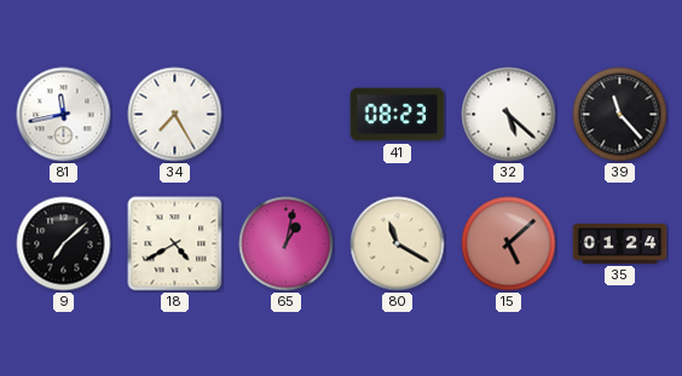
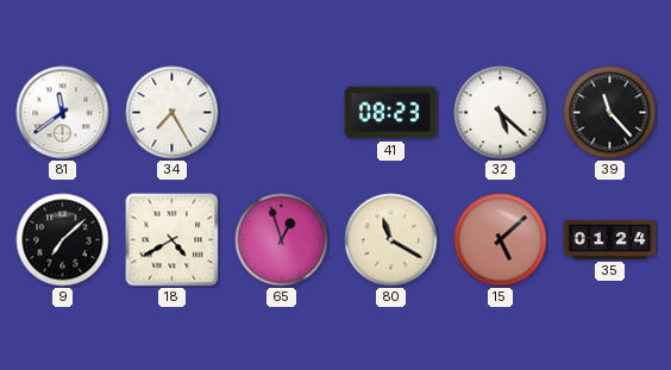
81: 11:43 -> 11:39 (63, 113)
65: 1:02 -> 12:57 (282, 240)
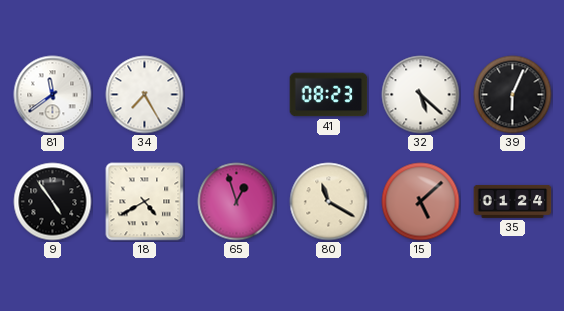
39: 11:23 -> 6:04 (513, 95)
9: 7:08 -> 4:54 (53, 202)
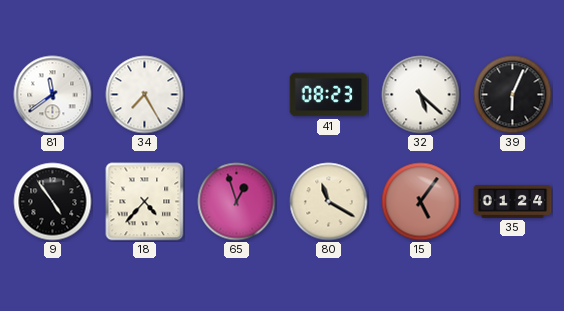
18: 4:40 -> 4:37 (145, 202)
15: 5:08 -> 5:06 (421, 202)
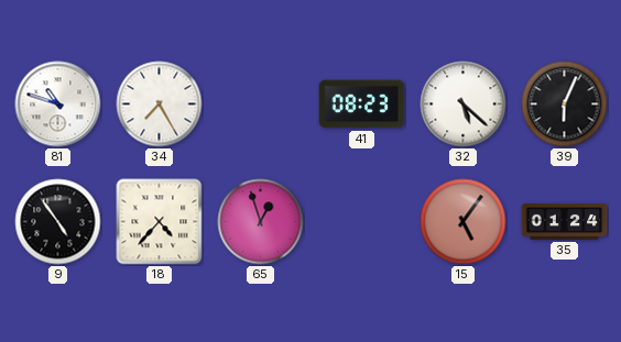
81: 11:39 -> 10:48 (58, 104)
80: 11:20 -> none (329, 202)
